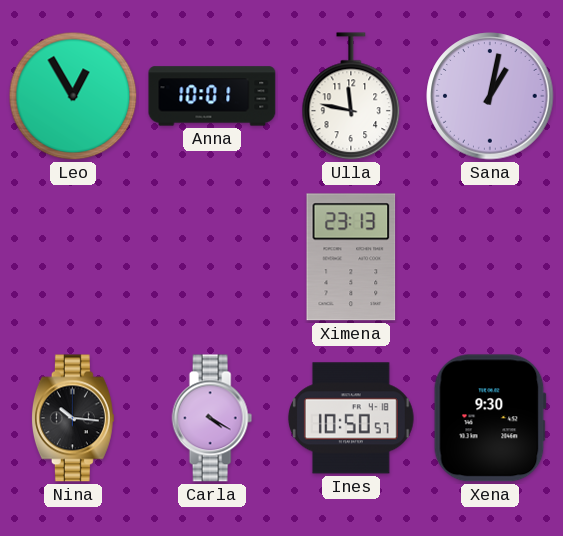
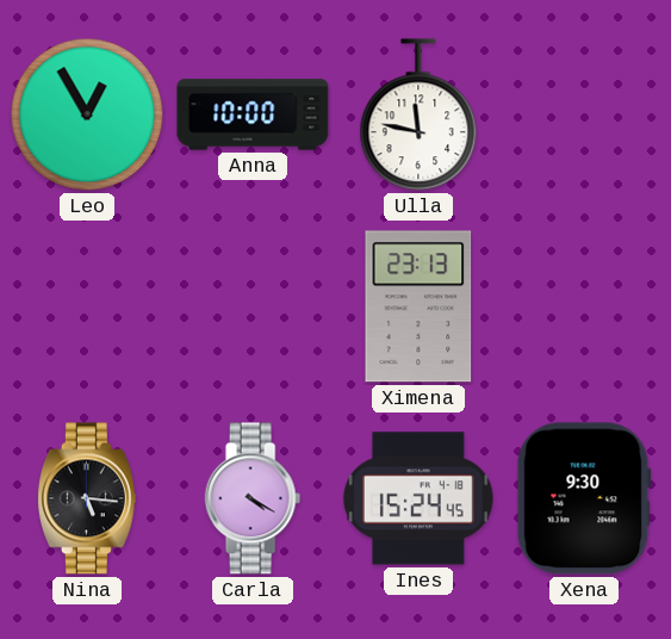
Anna: 10:01 -> 10:00 (253, 114)
Sana: 1:02 -> none (490, 96)
Nina: 10:16 -> 5:16 (87, 498)
Ines: 10:50 -> 15:24 (418, 498)
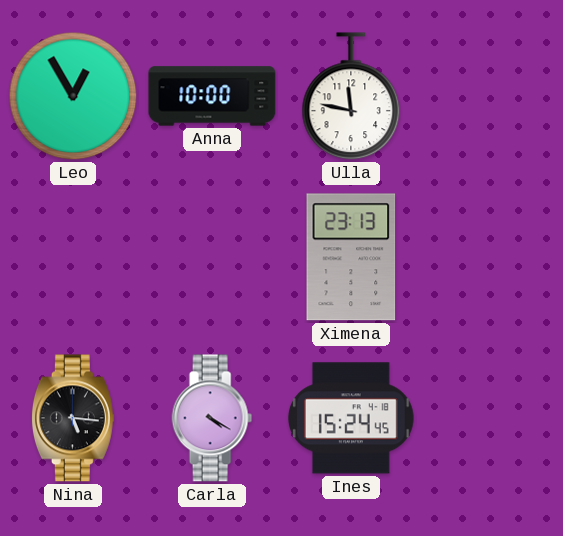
Xena: 9:30 -> none (584, 498)
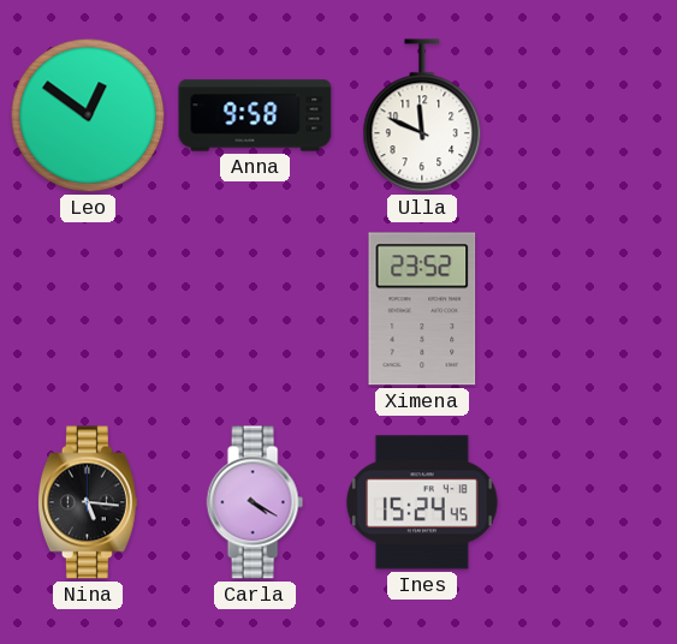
Leo: 12:55 -> 12:51 (88, 115)
Anna: 10:00 -> 9:58 (255, 115)
Ulla: 11:47 -> 11:49 (422, 117)
Ximena: 23:13 -> 23:52 (422, 309)
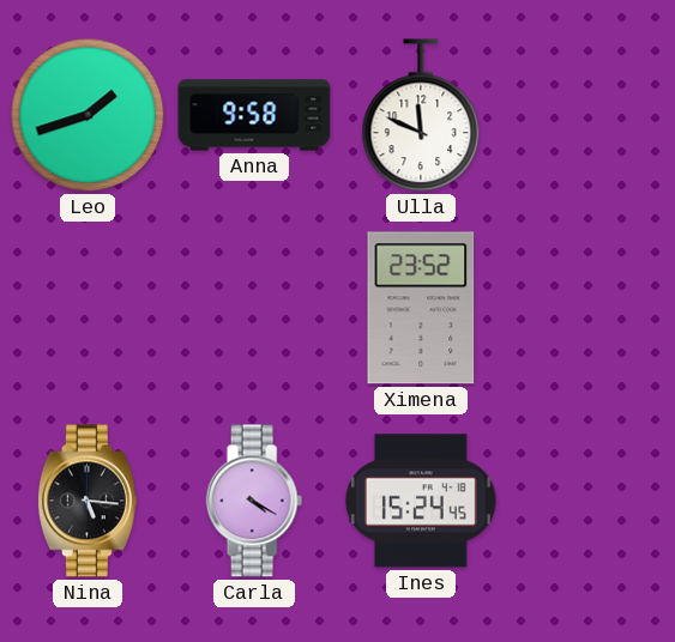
Leo: 12:51 -> 1:42 (88, 115)
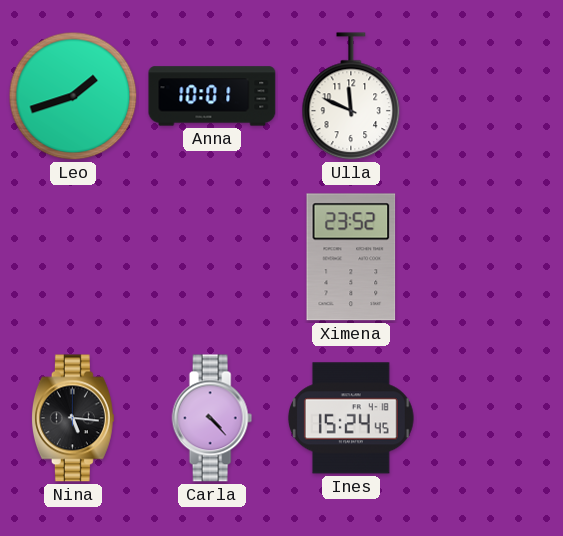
Anna: 9:58 -> 10:01 (212, 96)
Carla: 4:20 -> 4:23 (212, 418)
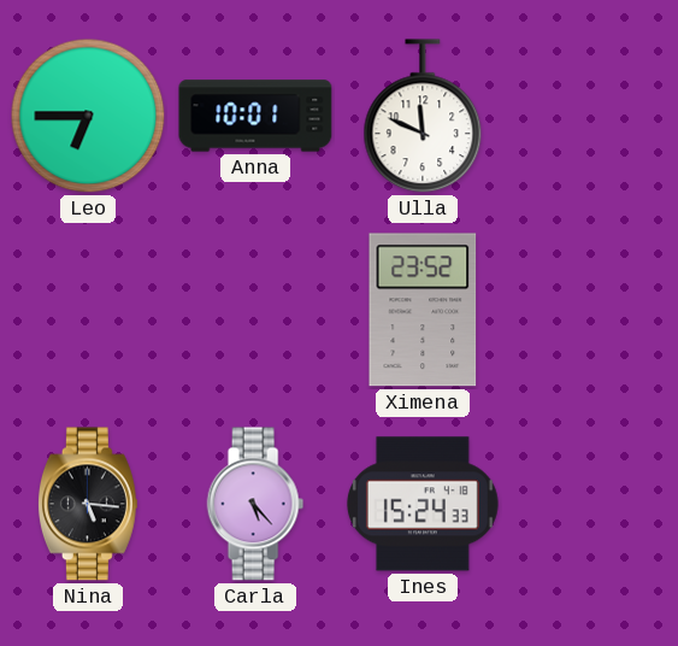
Leo: 1:42 -> 6:45 (88, 116)
Carla: 4:23 -> 5:23 (255, 504)
Ines: 15:24:45 -> 15:24:33 (423, 504)
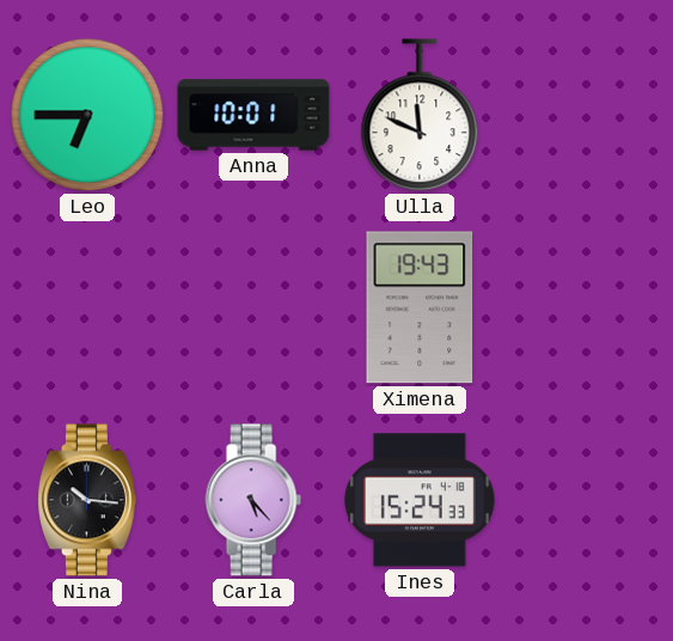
Ximena: 23:52 -> 19:43 (420, 307)
Nina: 5:16 -> 10:16 (87, 500)
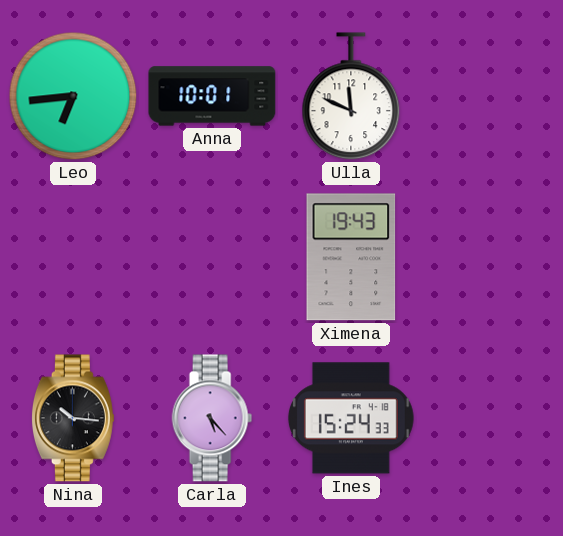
Leo: 6:45 -> 6:44 (73, 96)
